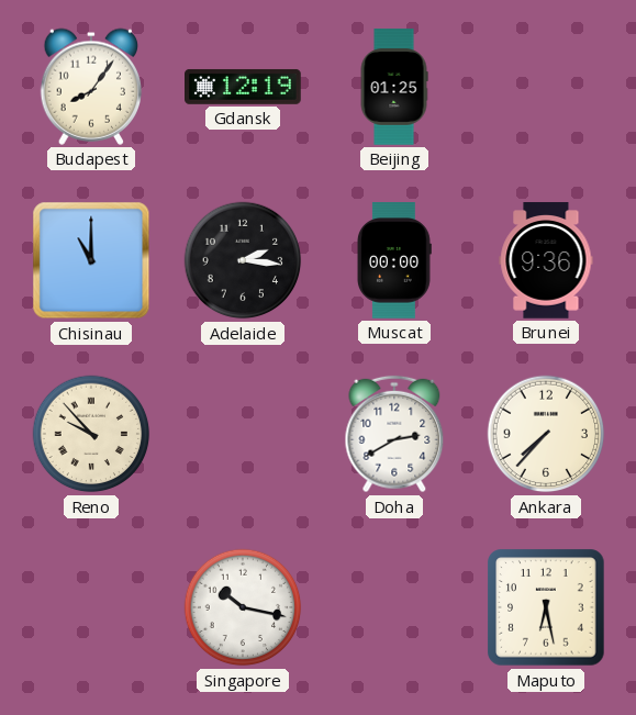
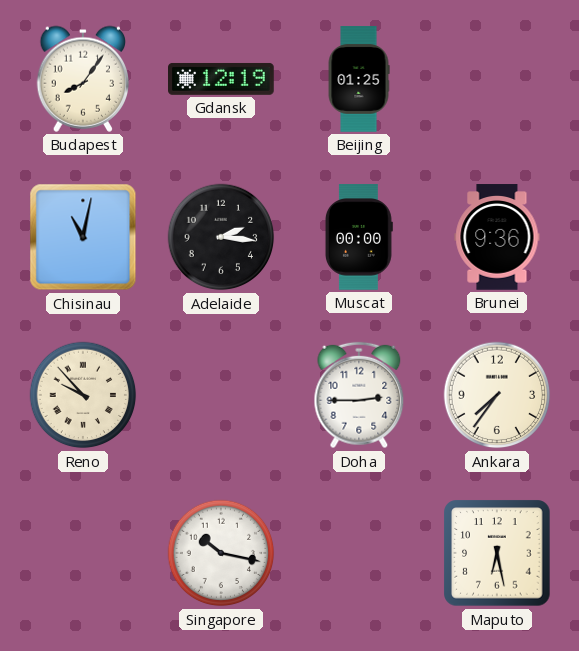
Chisinau: 11:00 -> 11:02 (83, 237)
Doha: 2:40 -> 2:45 (359, 395)
Ankara: 7:37 -> 7:36 (497, 395)
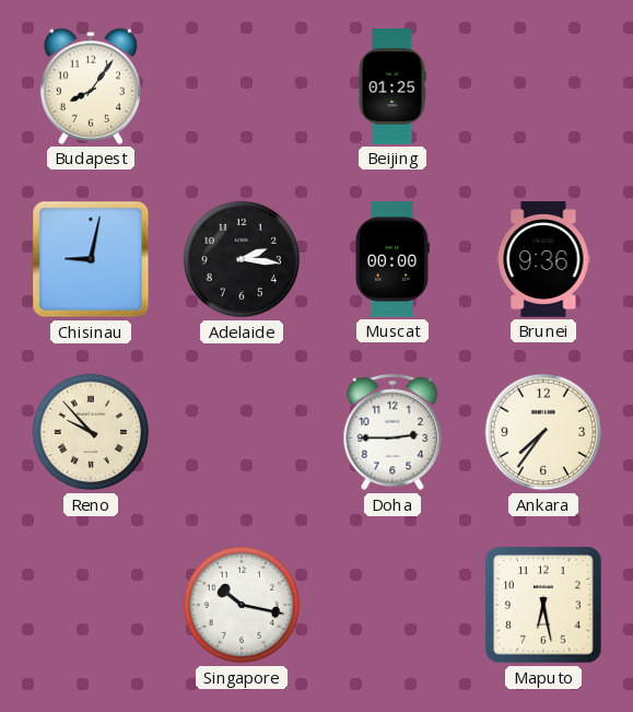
Gdansk: 12:19 -> none (222, 79)
Chisinau: 11:02 -> 9:02 (91, 259)
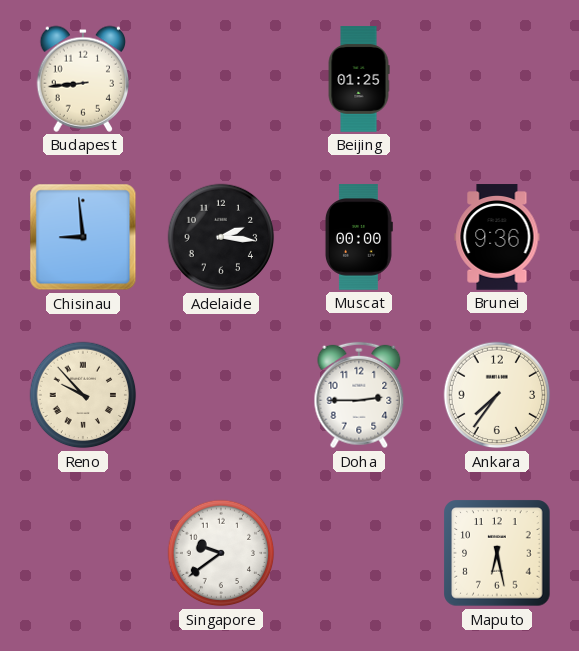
Budapest: 8:06 -> 8:44 (83, 79)
Chisinau: 9:02 -> 8:59 (83, 237)
Singapore: 10:17 -> 9:39 (221, 553)
